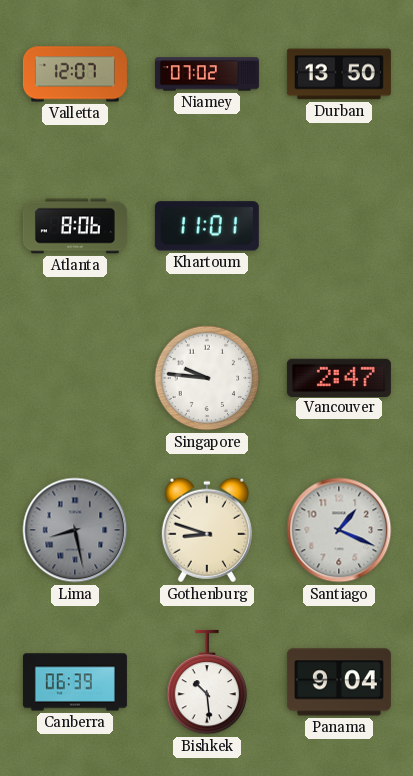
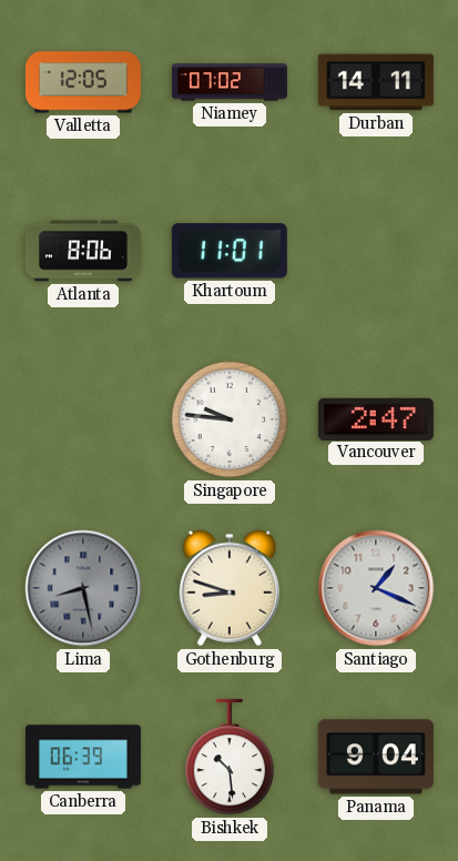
Valletta: 12:07 -> 12:05 (83, 82)
Durban: 13:50 -> 14:11 (376, 82)
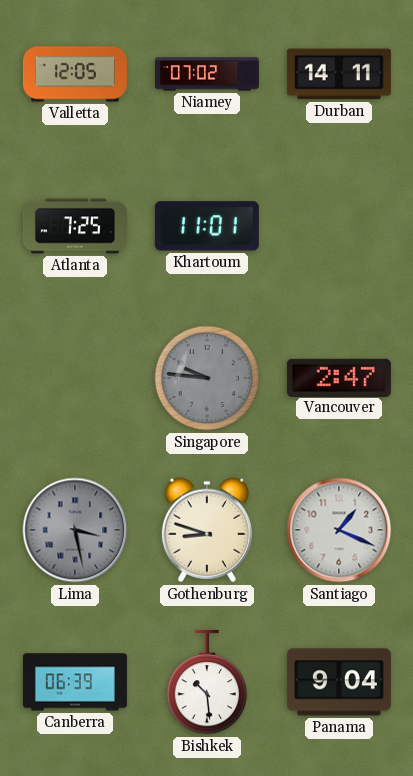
Atlanta: 8:06 -> 7:25 (75, 226)
Singapore dial: white -> grey (207, 378)
Lima: 8:28 -> 3:28 (75, 530)
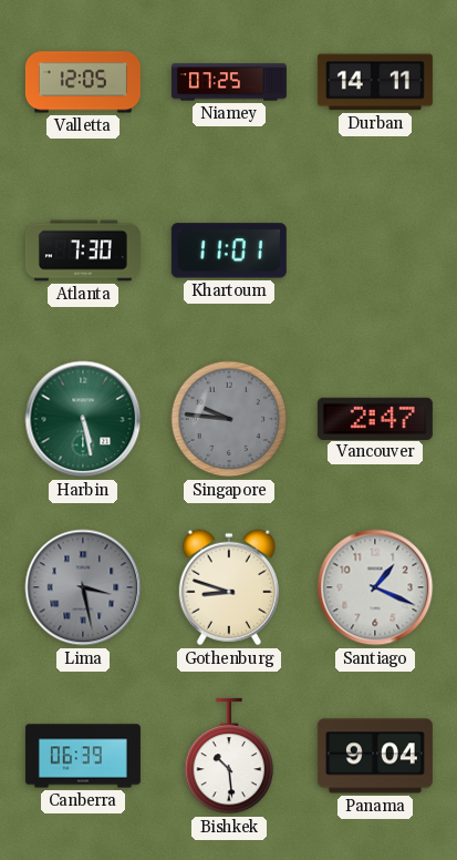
Niamey: 07:02 -> 07:25 (229, 82)
Atlanta: 7:25 -> 7:30 (83, 250)
Harbin: none -> 5:28 (83, 419)
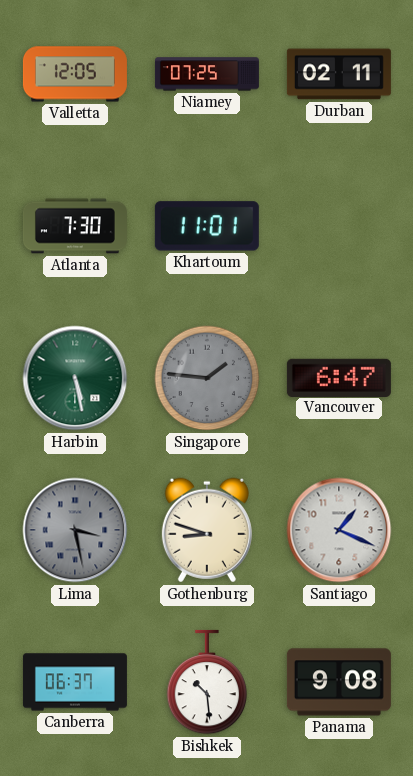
Durban: 14:11 -> 02:11 (339, 74)
Singapore: 9:46 -> 1:46 (207, 378)
Vancouver: 2:47 -> 6:47 (339, 377)
Canberra: 06:39 -> 06:37 (75, 682)
Panama: 9:04 -> 9:08 (339, 682)
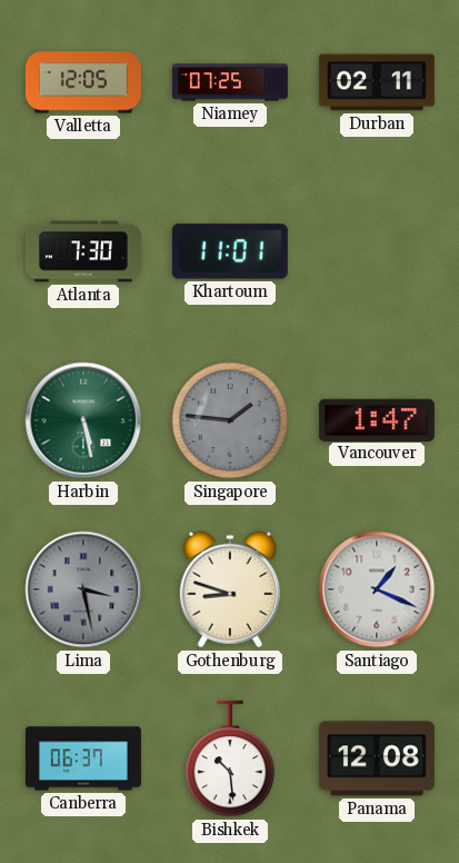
Vancouver: 6:47 -> 1:47 (377, 419)
Panama: 9:08 -> 12:08 (377, 758)
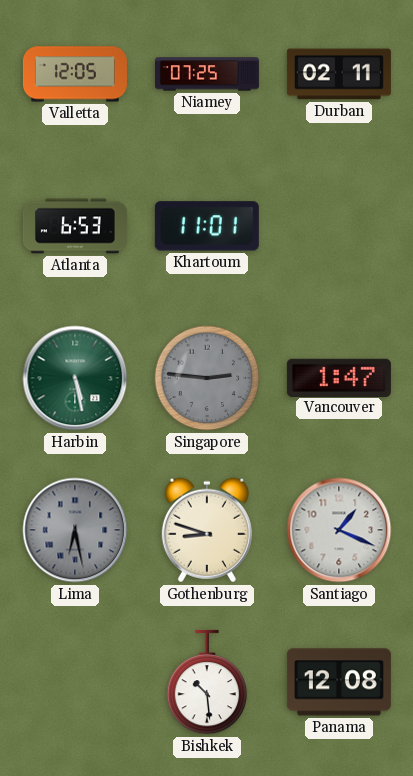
Atlanta: 7:30 -> 6:53 (75, 226)
Singapore: 1:46 -> 2:46 (207, 378)
Lima: 3:28 -> 6:28 (75, 530)
Canberra: 06:37 -> none (83, 758)
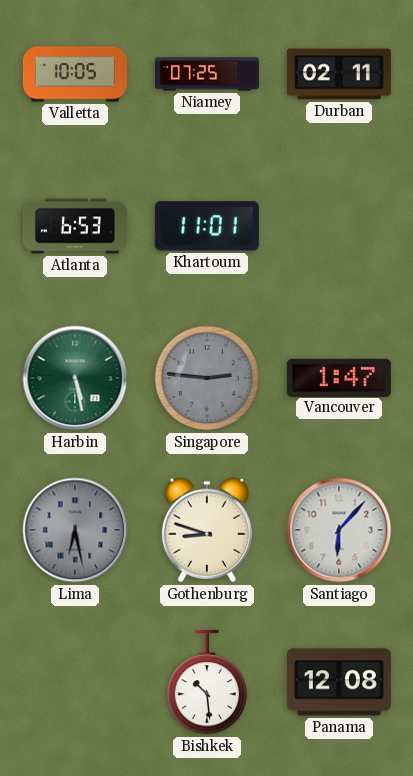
Valletta: 12:05 -> 10:05 (75, 74)
Santiago: 1:19 -> 6:07 (339, 530)
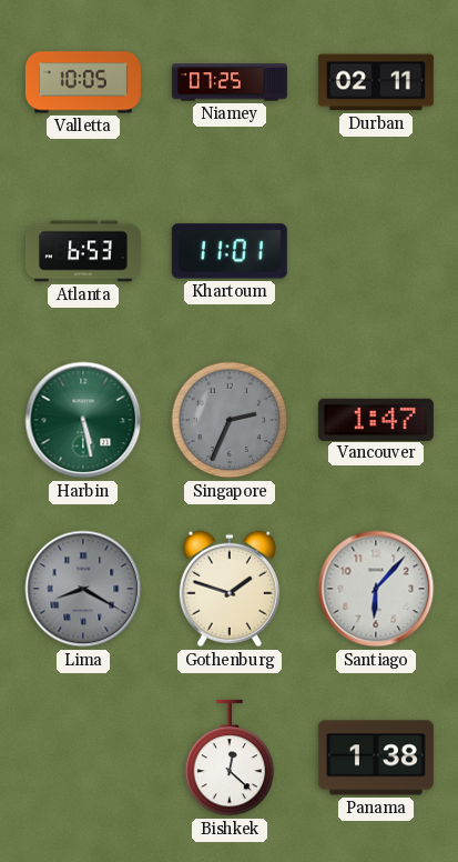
Singapore: 2:46 -> 2:34 (230, 420)
Lima: 6:28 -> 8:20 (83, 589)
Gothenburg: 8:48 -> 1:48 (230, 589)
Bishkek: 10:29 -> 12:22 (230, 758)
Panama: 12:08 -> 1:38 (376, 758)
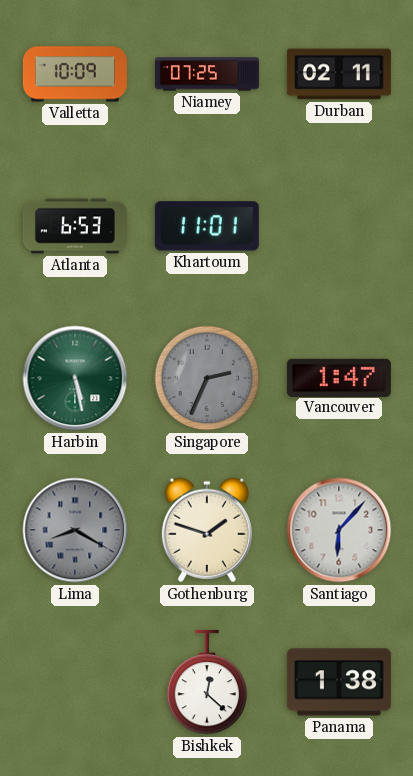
Valletta: 10:05 -> 10:09 (75, 74)
